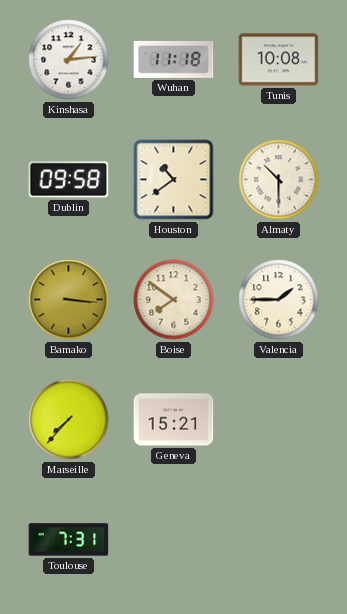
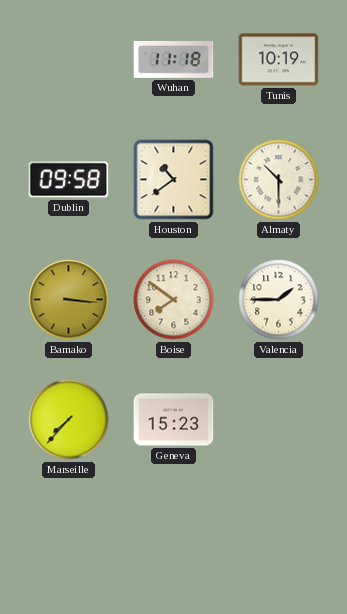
Kinshasa: 1:14 -> none (69, 60)
Tunis: 10:08 -> 10:19 (279, 60)
Geneva: 15:21 -> 15:23 (174, 420)
Toulouse: 7:31 -> none (69, 540)
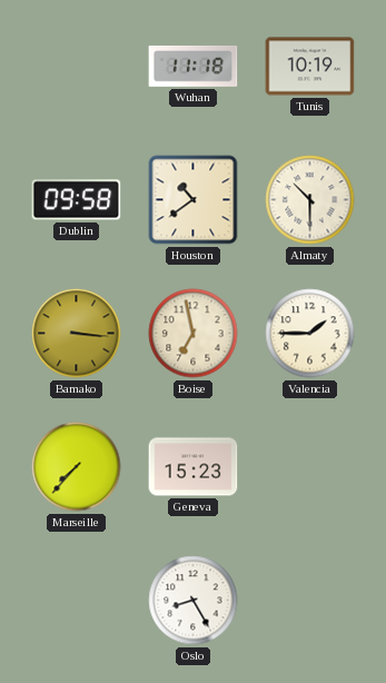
Boise: 7:51 -> 6:58 (194, 334)
Oslo: none -> 8:25 (194, 601)
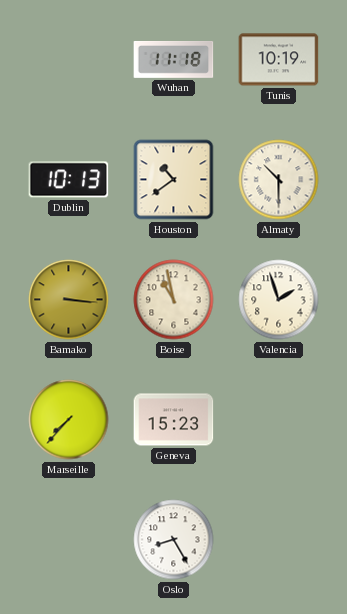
Dublin: 09:58 -> 10:13 (69, 180)
Boise: 6:58 -> 10:58 (174, 300)
Valencia: 1:45 -> 1:57 (279, 300)
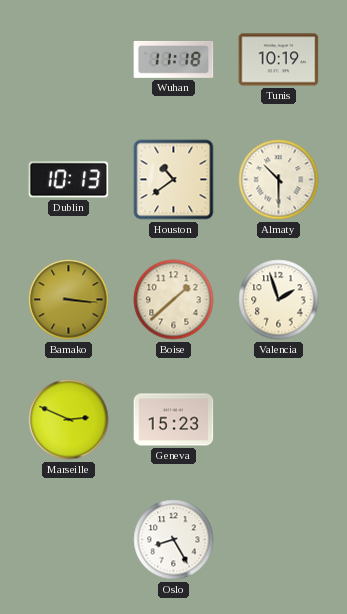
Boise: 10:58 -> 1:38 (174, 300)
Marseille: 7:37 -> 2:49 (69, 420)
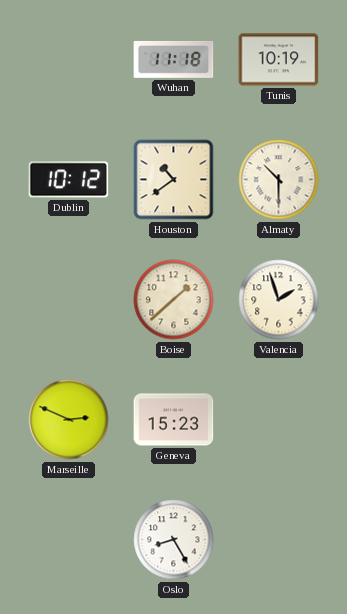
Dublin: 10:13 -> 10:12 (69, 180)
Bamako: 3:16 -> none (69, 300)
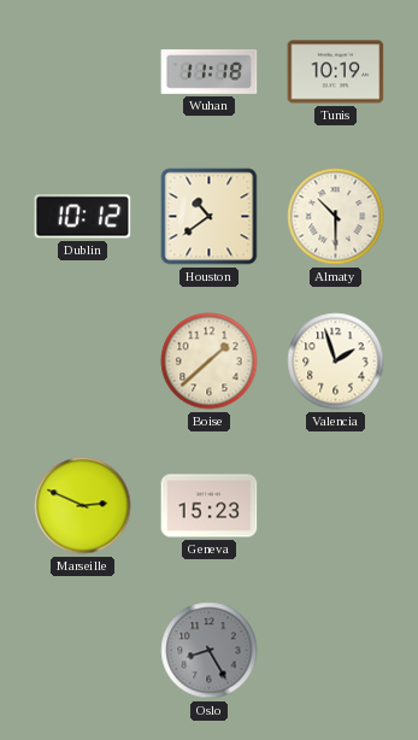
Oslo dial: white -> grey (210, 651)
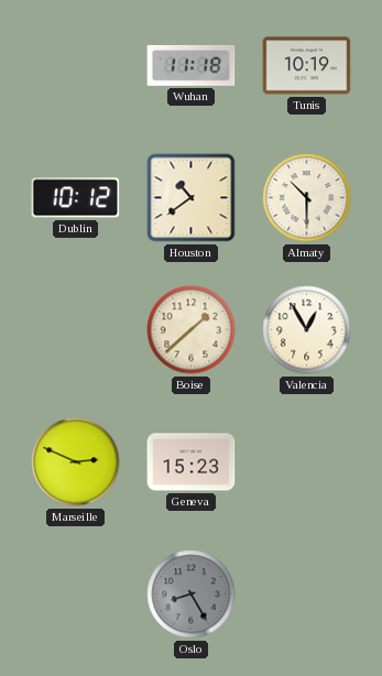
Valencia: 1:57 -> 12:55 (307, 330)
